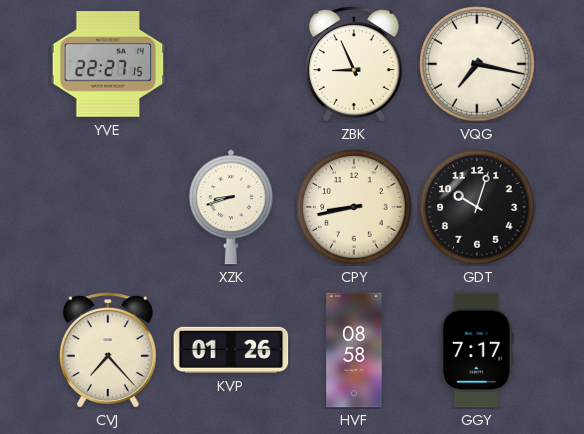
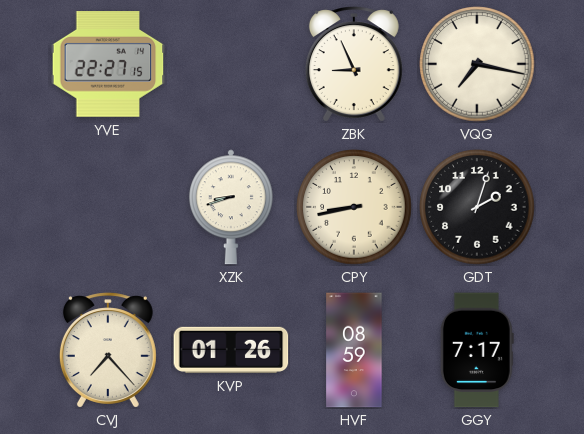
GDT: 10:03 -> 2:03 (477, 207)
HVF: 08:58 -> 08:59 (354, 350)
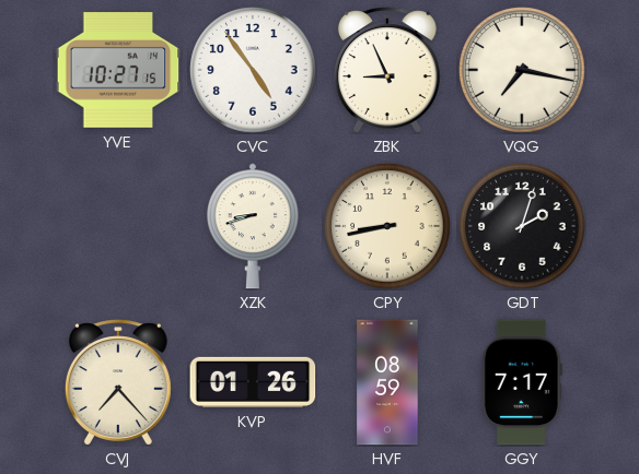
YVE: 22:27 -> 10:27 (118, 70)
CVC: none -> 4:54 (253, 70)
